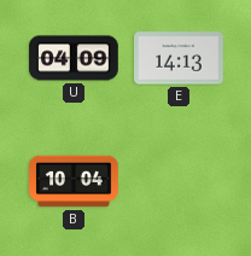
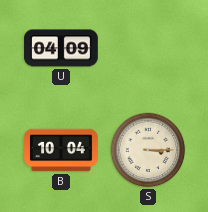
E: 14:13 -> none (179, 58)
S: none -> 3:15 (148, 150)
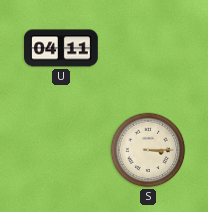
U: 04:09 -> 04:11 (61, 48)
B: 10:04 -> none (61, 150)
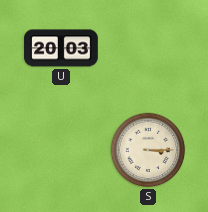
U: 04:11 -> 20:03 (61, 48)
